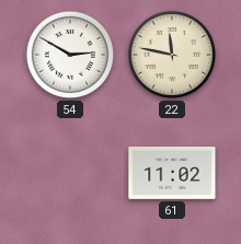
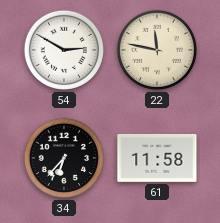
34: none -> 6:37 (64, 158)
61: 11:02 -> 11:58 (157, 158)
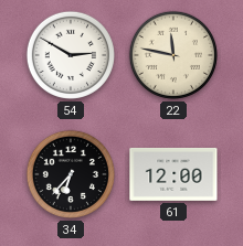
61: 11:58 -> 12:00 (173, 174)
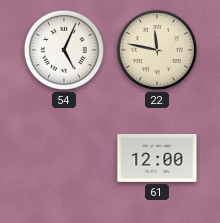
54: 2:50 -> 5:04 (64, 50)
34: 6:37 -> none (71, 174)
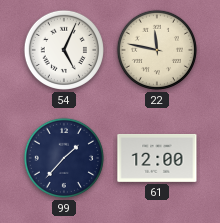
99: none -> 1:37 (64, 158)
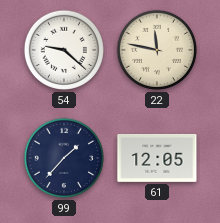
54: 5:04 -> 9:22 (64, 50)
61: 12:00 -> 12:05 (157, 158)
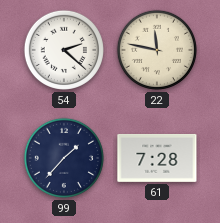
54: 9:22 -> 2:22 (64, 50)
61: 12:05 -> 7:28 (157, 158)
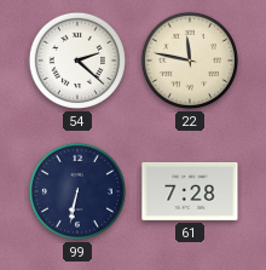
99: 1:37 -> 6:32 (77, 191)
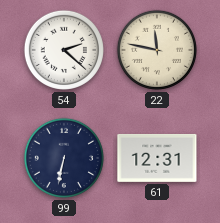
61: 7:28 -> 12:31 (157, 158)
